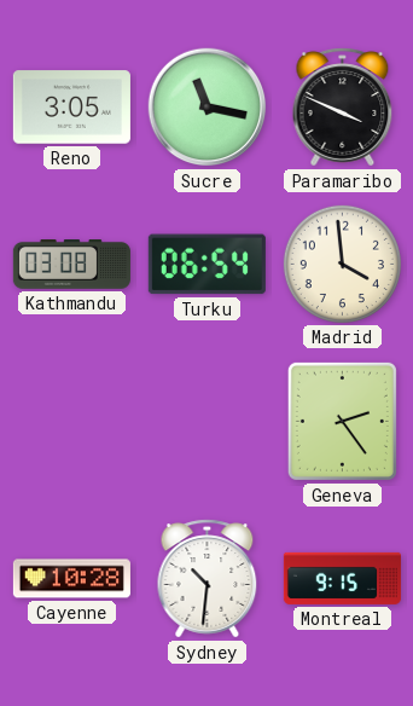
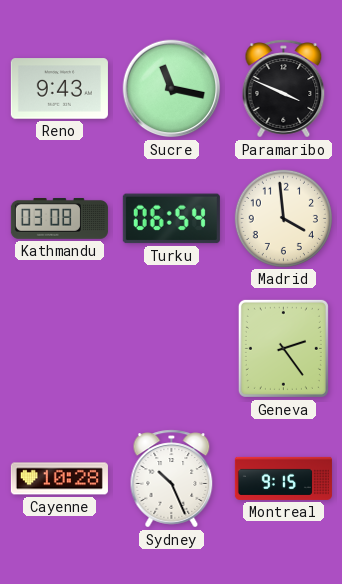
Reno: 3:05 -> 9:43 (59, 89)
Sydney: 10:31 -> 10:26 (172, 479)
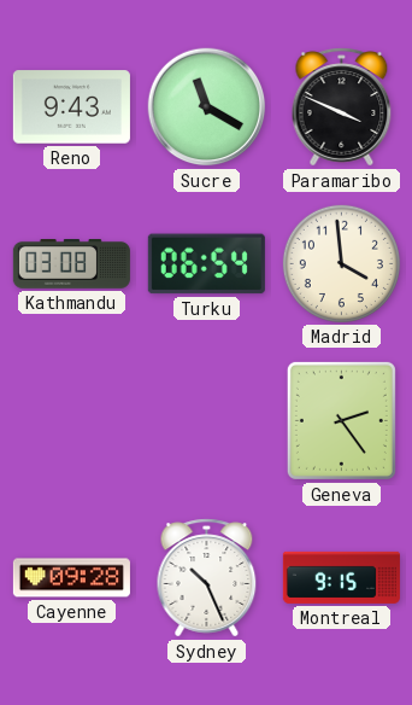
Sucre: 11:17 -> 11:20 (207, 107)
Cayenne: 10:28 -> 09:28 (71, 578)
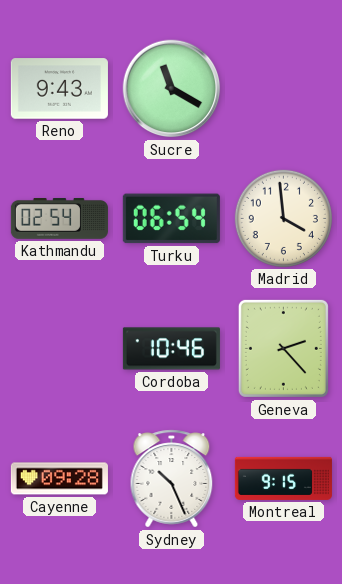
Paramaribo: 3:49 -> none (342, 107)
Kathmandu: 03:08 -> 02:54 (59, 219)
Cordoba: none -> 10:46 (171, 349)
Geneva: 2:24 -> 2:23 (283, 348)
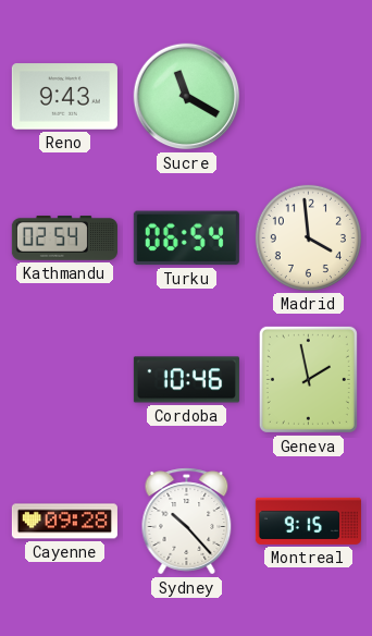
Geneva: 2:23 -> 1:58 (308, 379)
Sydney: 10:26 -> 10:23 (187, 522)
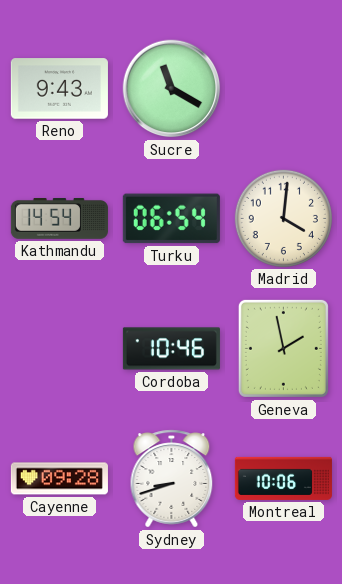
Kathmandu: 02:54 -> 14:54 (59, 219)
Madrid: 3:59 -> 4:01 (283, 218)
Sydney: 10:23 -> 8:42 (172, 479)
Montreal: 9:15 -> 10:06 (283, 478)
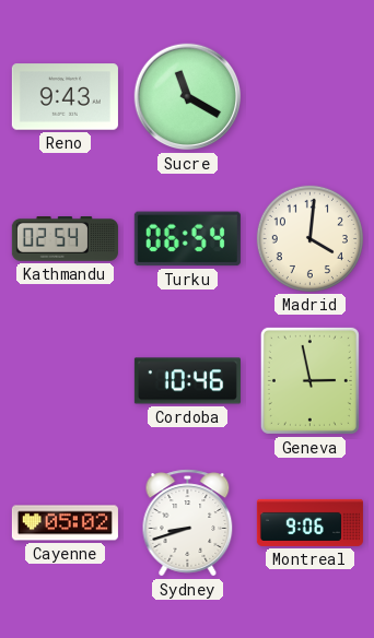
Kathmandu: 14:54 -> 02:54 (65, 239)
Geneva: 1:58 -> 2:58 (309, 380)
Cayenne: 09:28 -> 05:02 (65, 523)
Montreal: 10:06 -> 9:06 (309, 522)
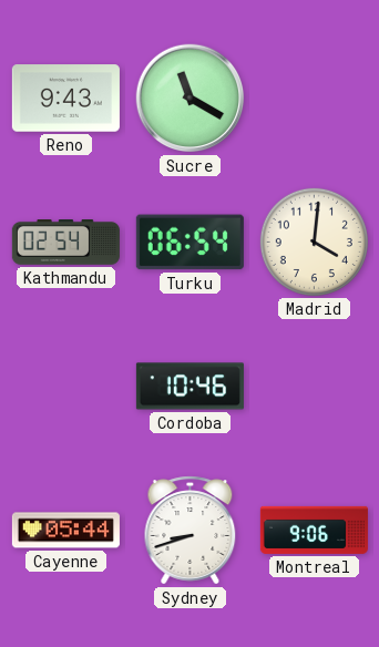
Geneva: 2:58 -> none (309, 380)
Cayenne: 05:02 -> 05:44 (65, 531)
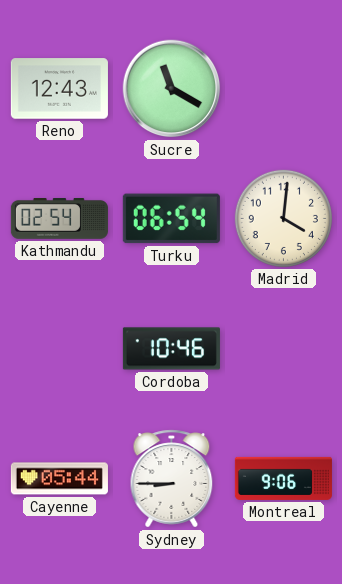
Reno: 9:43 -> 12:43 (59, 89)
Sydney: 8:42 -> 8:45 (172, 479)
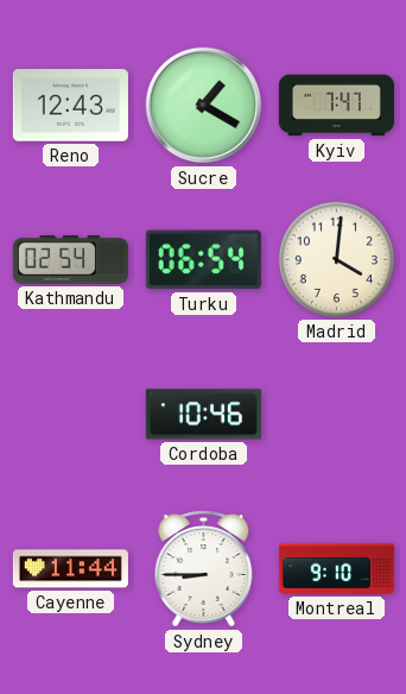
Sucre: 11:20 -> 1:20 (204, 106)
Kyiv: none -> 7:47 (336, 106)
Cayenne: 05:44 -> 11:44 (70, 569)
Montreal: 9:06 -> 9:10 (336, 568)
